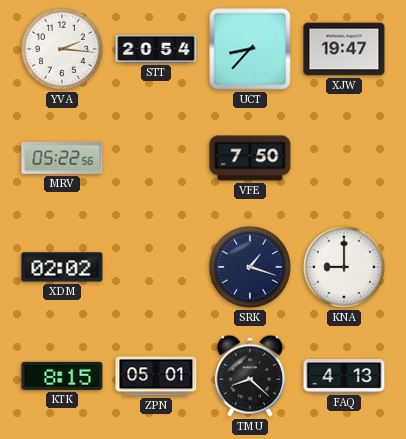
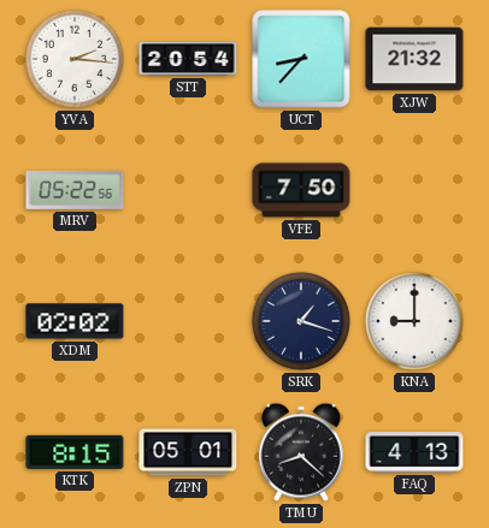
XJW: 19:47 -> 21:32 (414, 59)
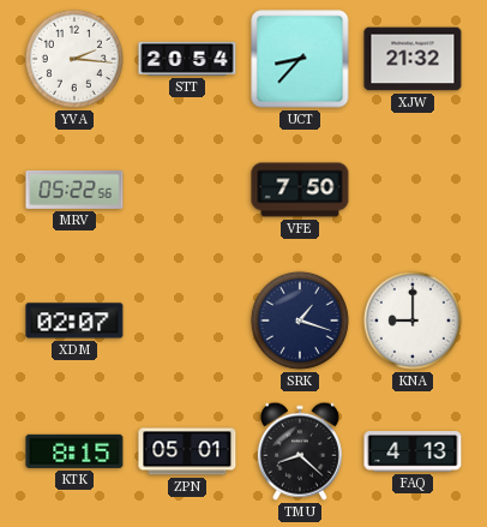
XDM: 02:02 -> 02:07 (74, 321)
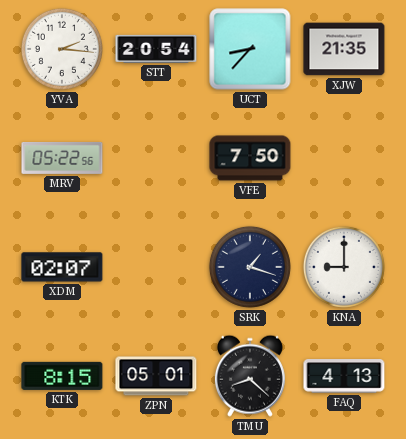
XJW: 21:32 -> 21:35 (344, 49)
